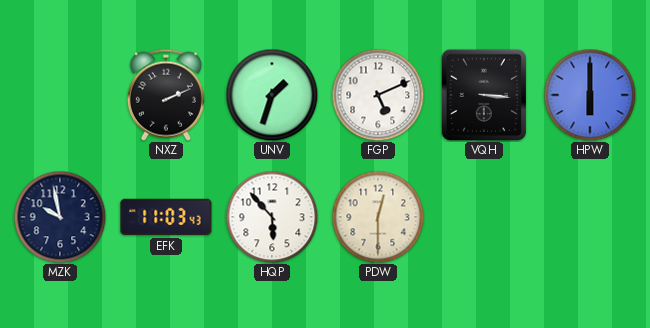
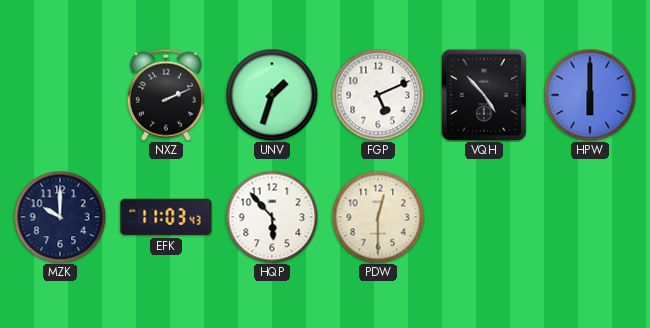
VQH: 3:16 -> 4:53 (483, 94)
MZK: 9:58 -> 10:00 (60, 217)
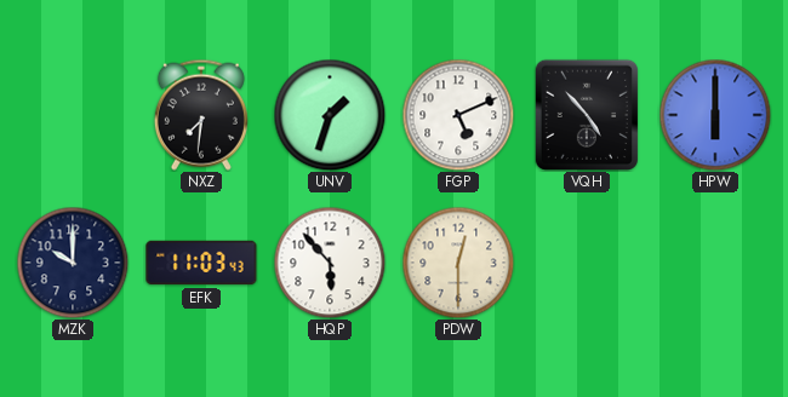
NXZ: 2:11 -> 7:31 (201, 115)
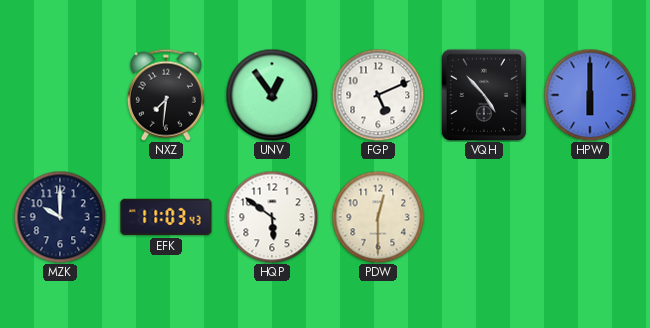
UNV: 1:33 -> 12:54 (272, 95)
HQP: 5:53 -> 5:51 (272, 217)
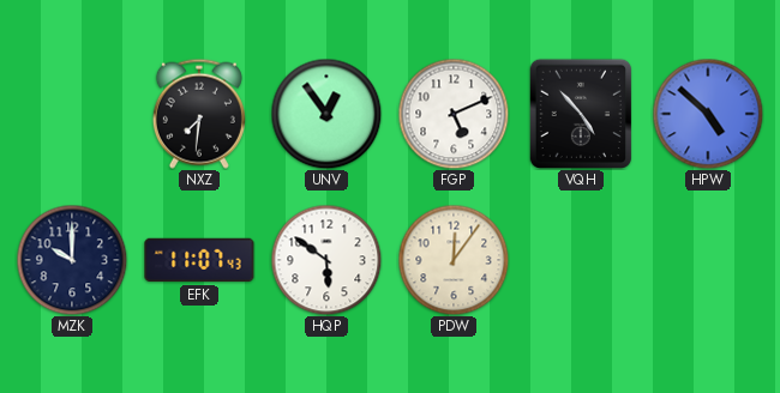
HPW: 6:00 -> 4:52 (708, 114)
EFK: 11:03 -> 11:07 (199, 260)
PDW: 12:30 -> 12:06 (454, 260)
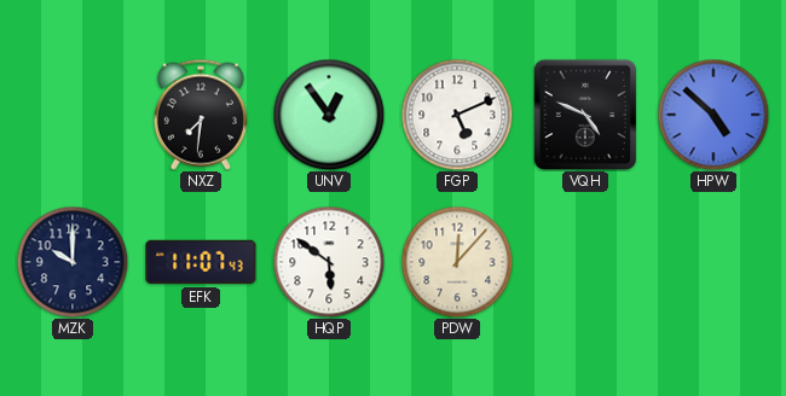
VQH: 4:53 -> 4:49 (584, 113)
PDW: 12:06 -> 12:07 (457, 262)
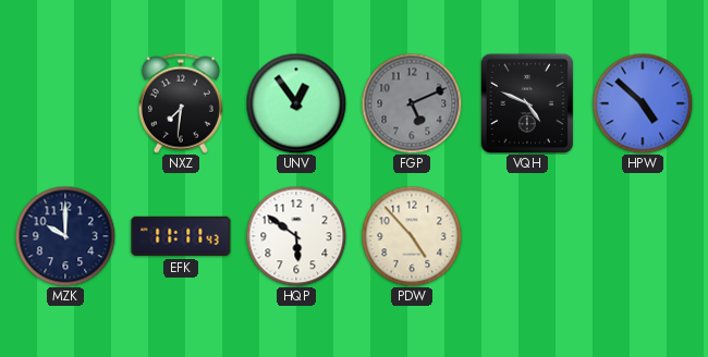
FGP dial: white -> grey (412, 103)
EFK: 11:07 -> 11:11 (181, 236)
PDW: 12:07 -> 4:53 (412, 236)
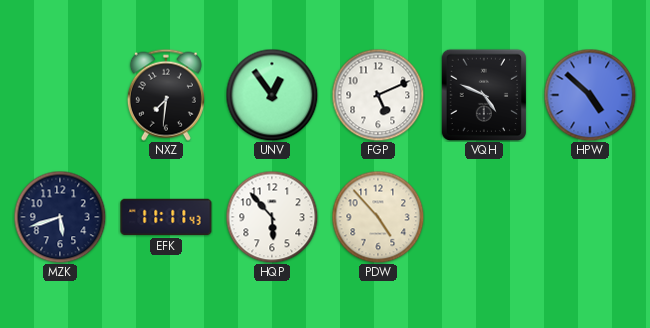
FGP dial: grey -> white (378, 95)
MZK: 10:00 -> 5:42 (60, 217)
HQP: 5:51 -> 5:53 (272, 217)
